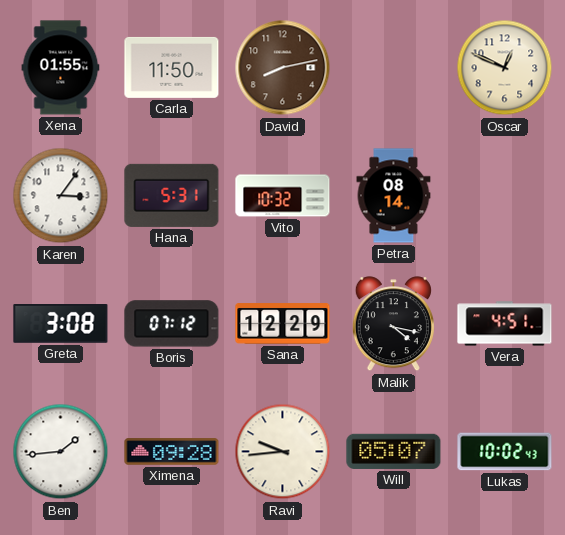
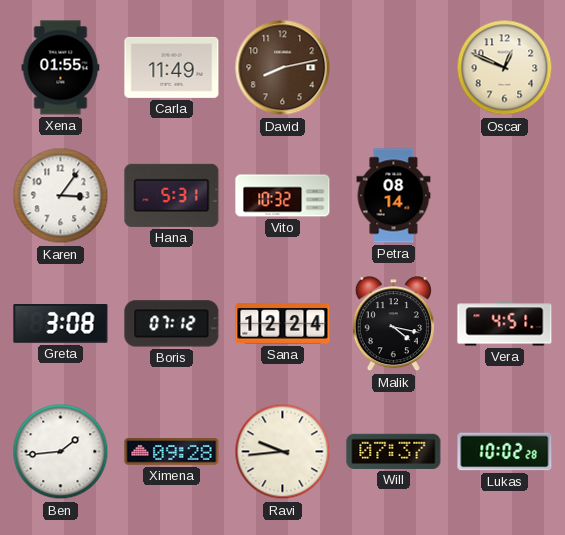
Carla: 11:50 -> 11:49 (172, 67)
Sana: 12:29 -> 12:24 (283, 324)
Will: 05:07 -> 07:37 (394, 451)
Lukas: 10:02:43 -> 10:02:28 (505, 452)
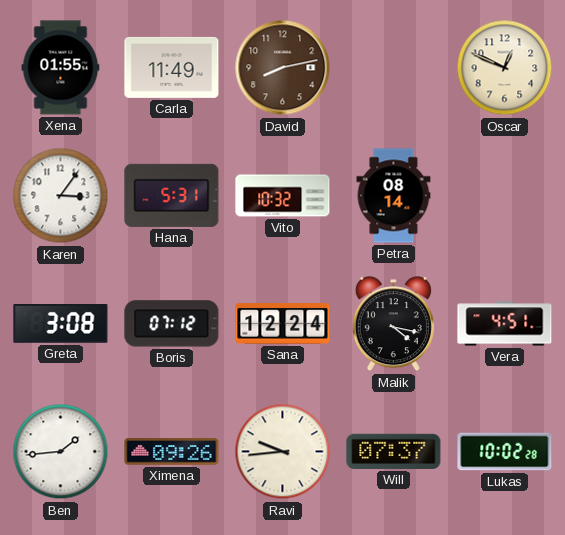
Ximena: 09:28 -> 09:26 (172, 452)
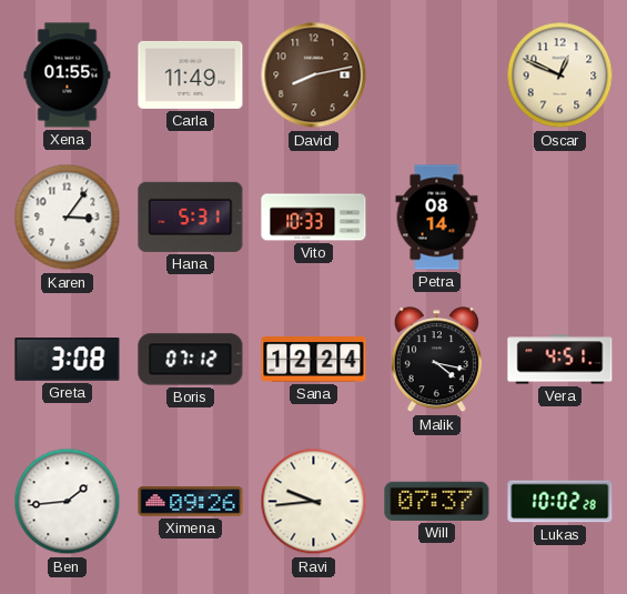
Vito: 10:32 -> 10:33 (314, 218)
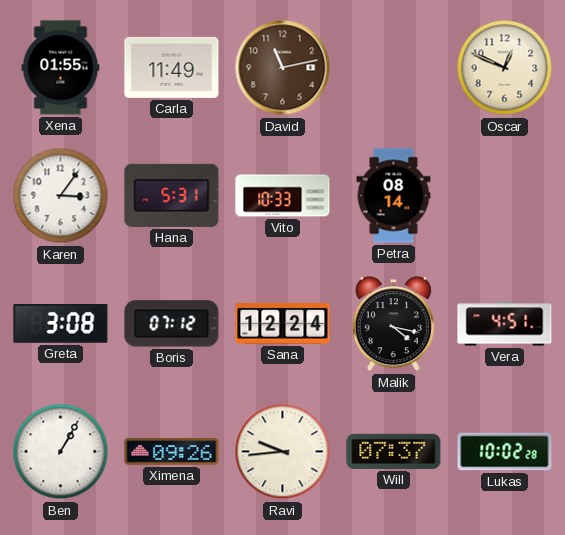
David: 8:13 -> 11:13 (283, 68)
Ben: 1:44 -> 1:05 (61, 452)
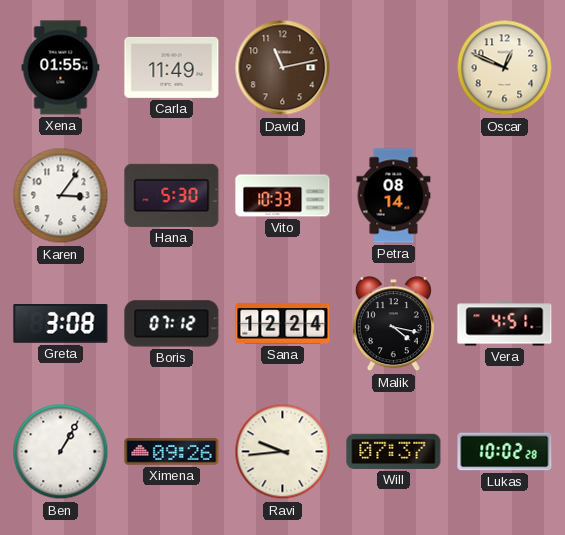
Hana: 5:31 -> 5:30 (172, 195)
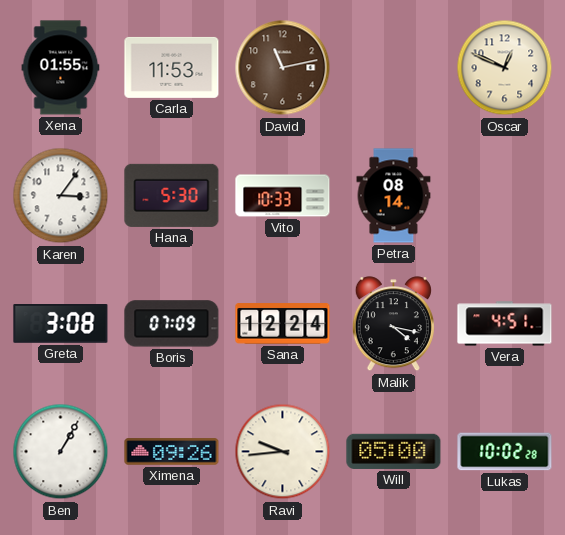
Carla: 11:49 -> 11:53 (172, 67)
Boris: 07:12 -> 07:09 (172, 324)
Will: 07:37 -> 05:00 (394, 451)
